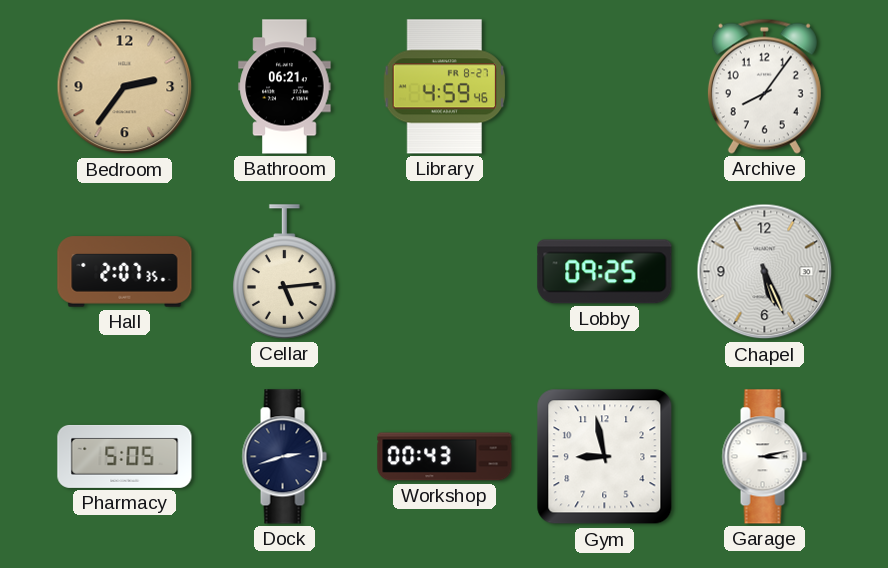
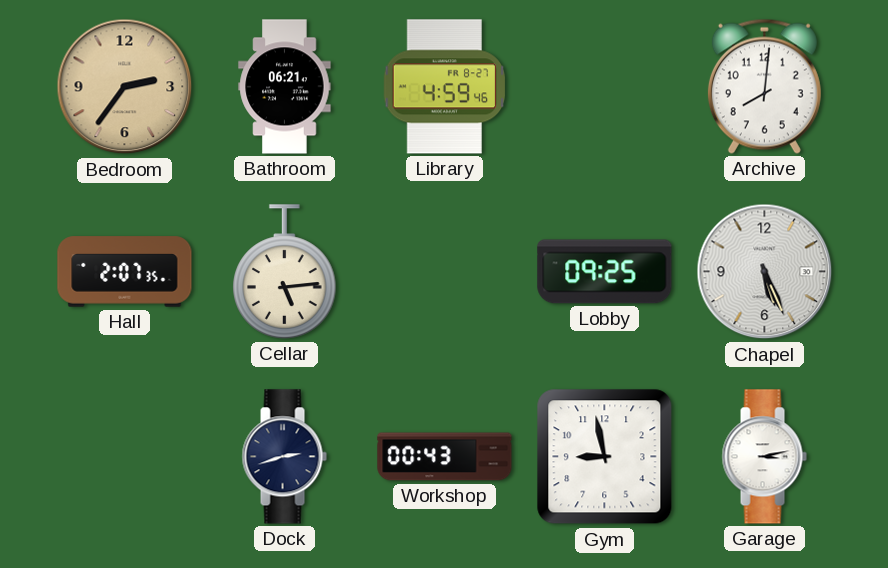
Archive: 8:06 -> 8:01 (764, 86)
Pharmacy: 5:05 -> none (125, 456)
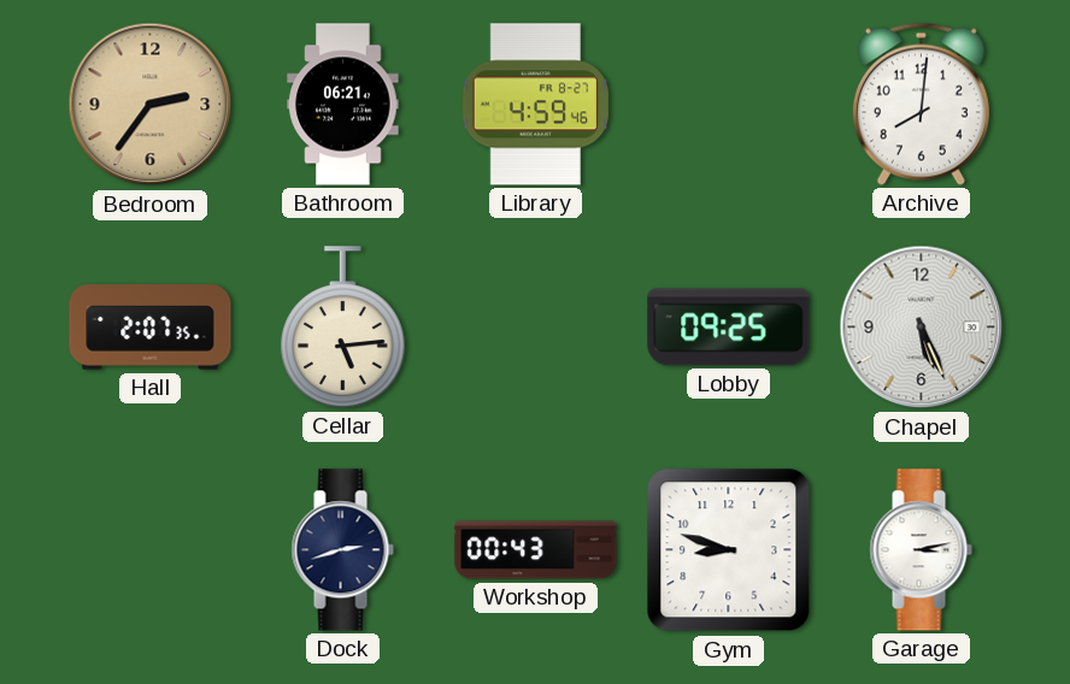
Gym: 8:58 -> 8:48 (729, 550)
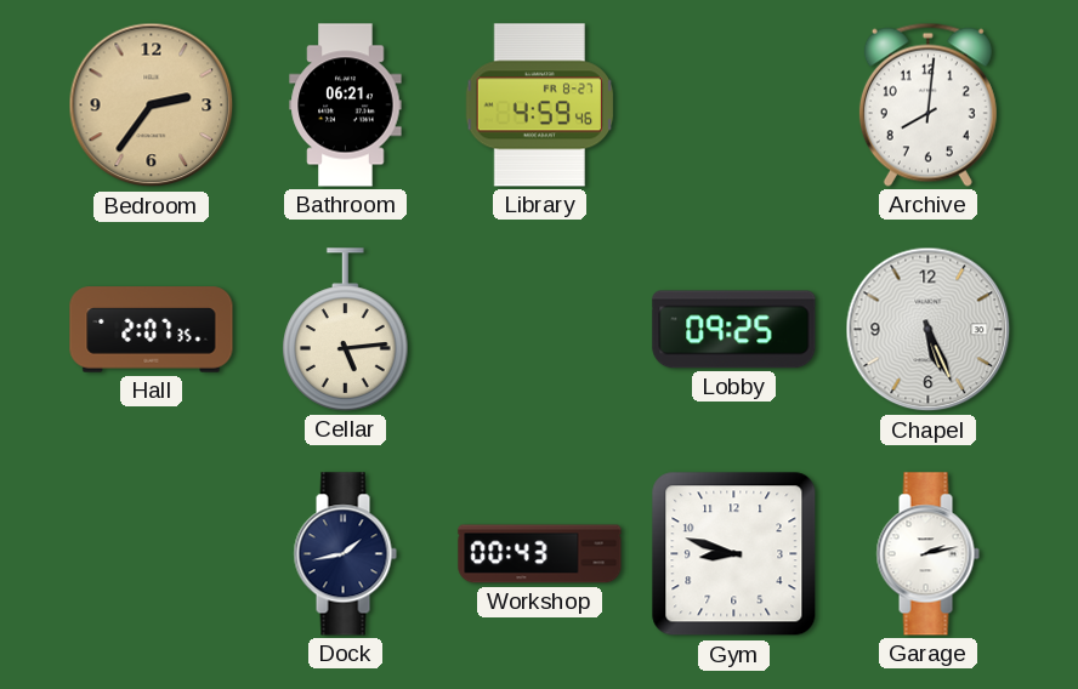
Dock: 2:42 -> 1:43 (345, 554)
Garage: 3:13 -> 2:13 (927, 554)
